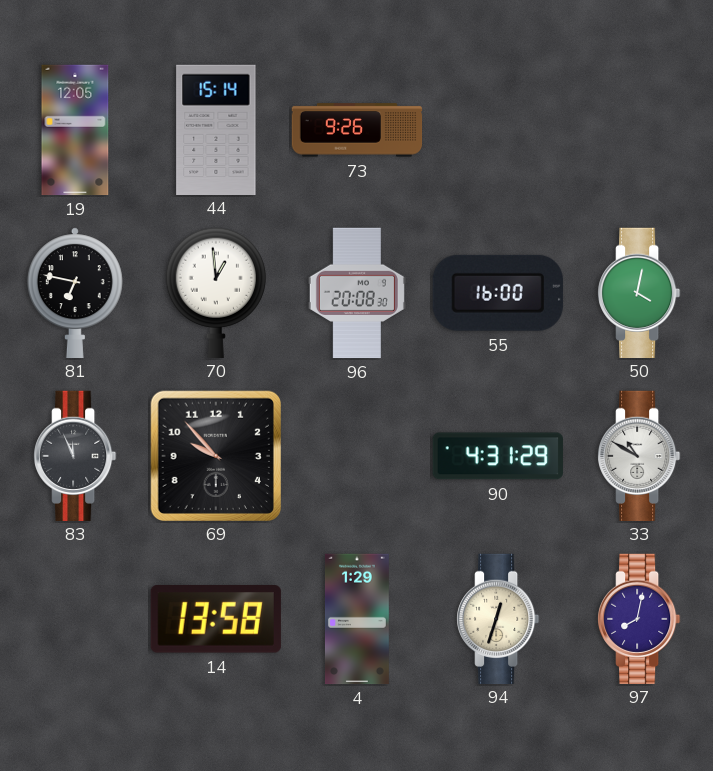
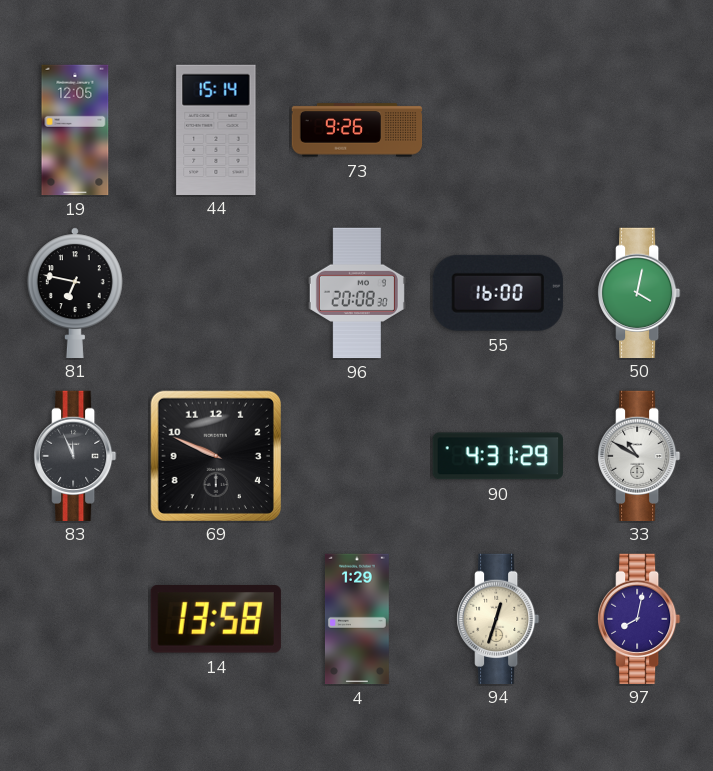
70: 12:59 -> none (215, 292)
69: 9:53 -> 9:49 (215, 455)
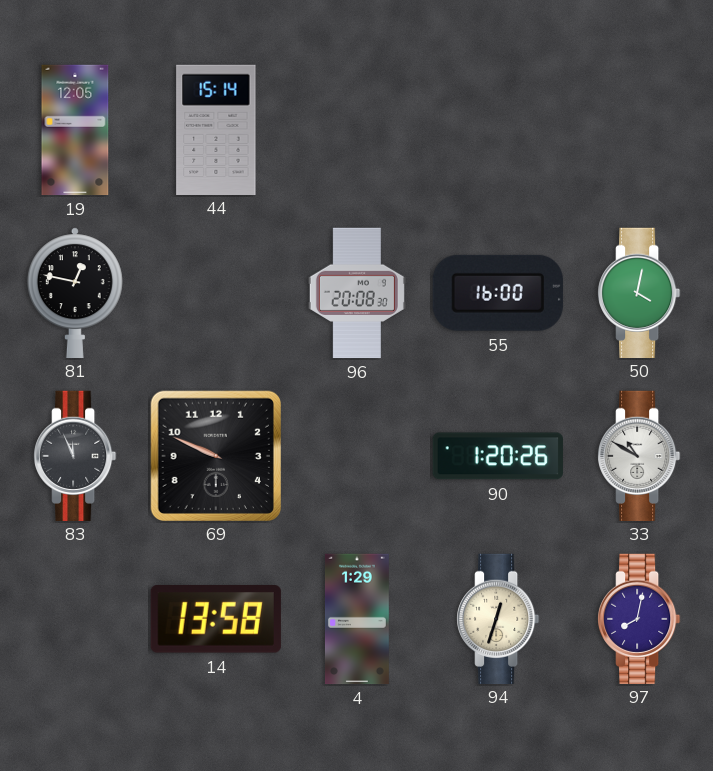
73: 9:26 -> none (357, 130)
81: 6:47 -> 12:47 (75, 292)
90: 4:31 -> 1:20 (498, 456)
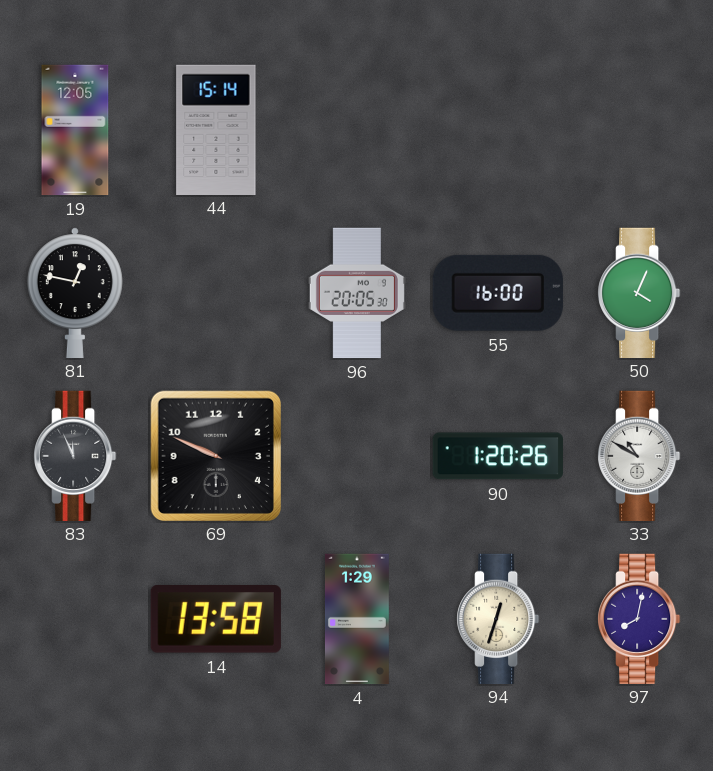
96: 20:08 -> 20:05 (357, 293)
50: 4:02 -> 4:04 (640, 292)
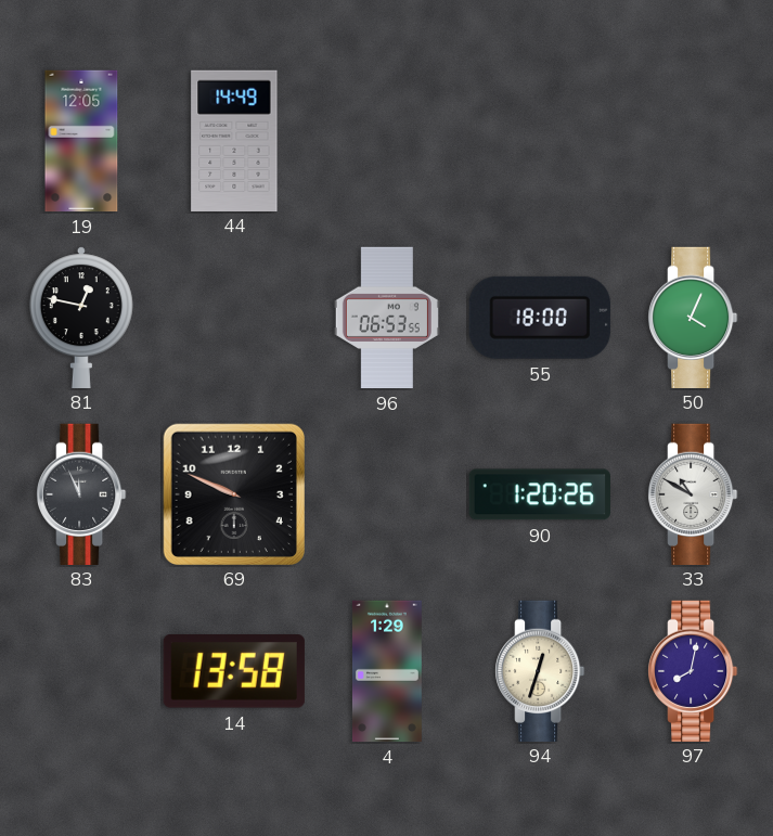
44: 15:14 -> 14:49 (234, 140)
96: 20:05 -> 06:53 (387, 318)
55: 16:00 -> 18:00 (540, 318)
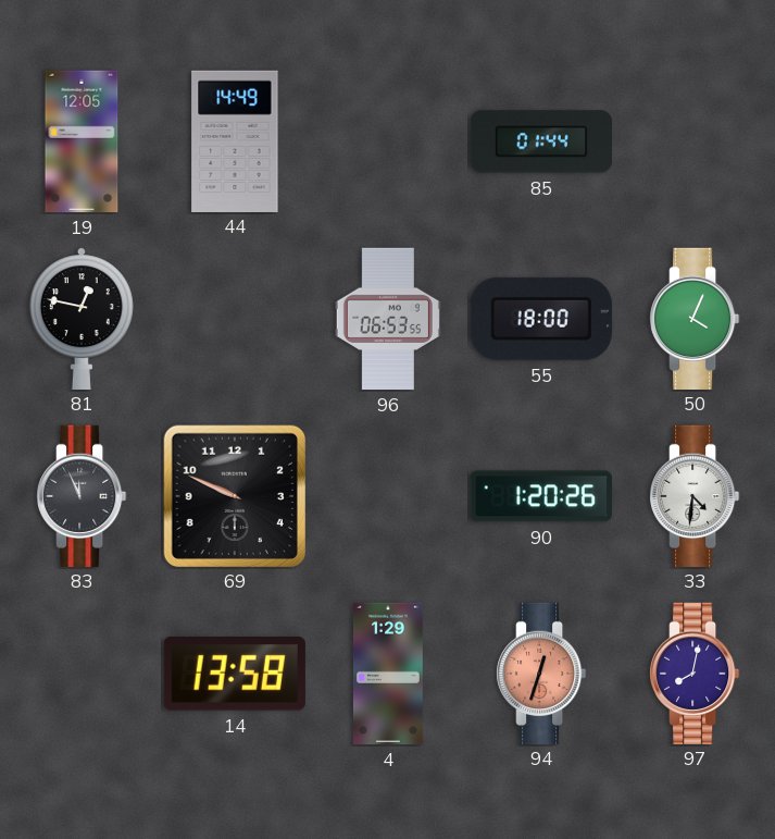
85: none -> 01:44 (540, 141)
33: 10:50 -> 4:31 (696, 495)
94 dial: cream -> salmon (542, 673)
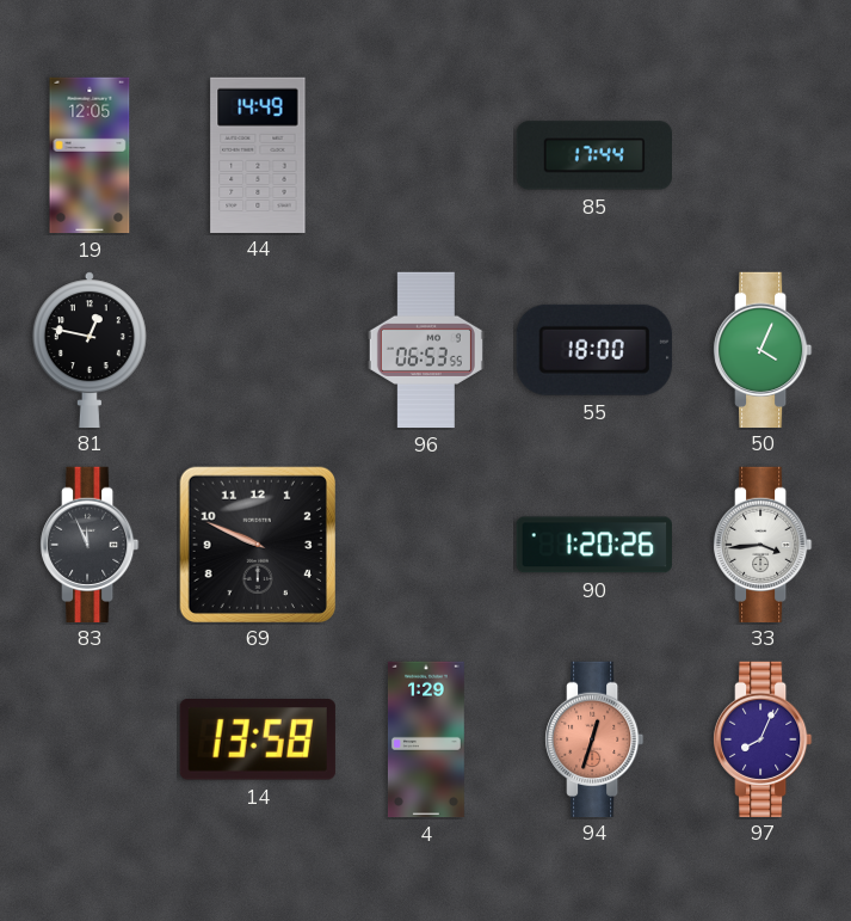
85: 01:44 -> 17:44 (593, 155)
33: 4:31 -> 3:44 (764, 544)
97: 8:02 -> 8:04 (764, 738)
